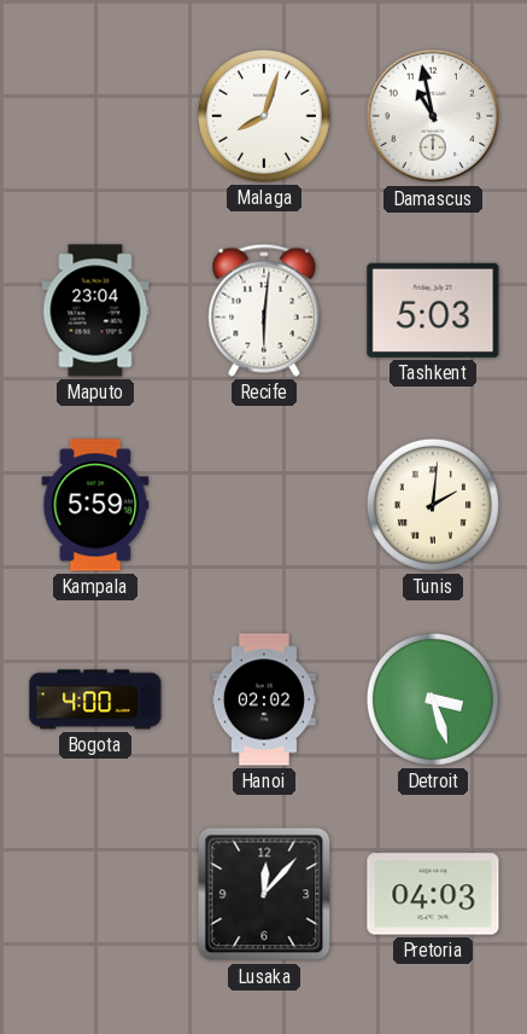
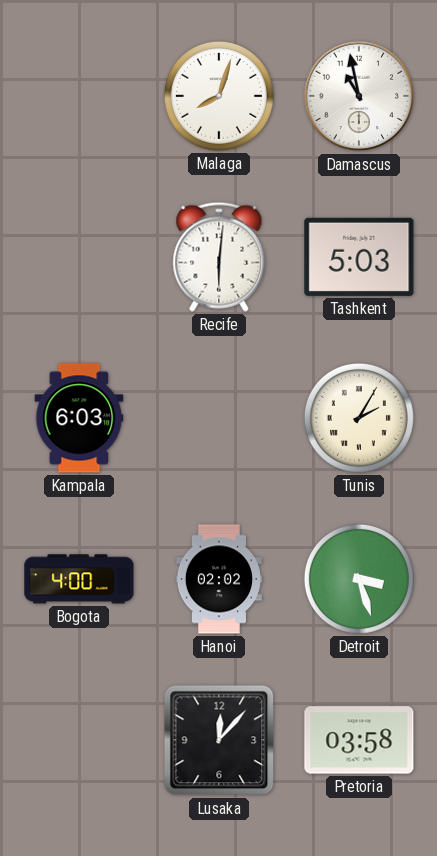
Maputo: 23:04 -> none (95, 310)
Kampala: 5:59 -> 6:03 (79, 418)
Tunis: 2:01 -> 2:05 (359, 418)
Pretoria: 04:03 -> 03:58 (359, 740)
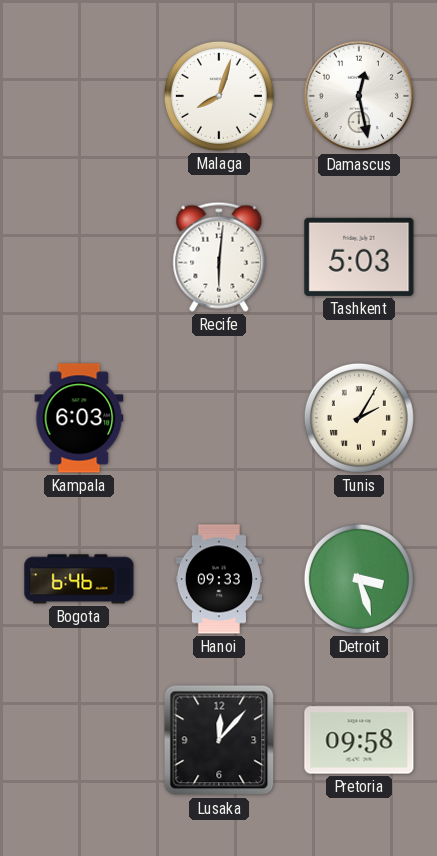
Damascus: 10:58 -> 12:28 (359, 96)
Bogota: 4:00 -> 6:46 (79, 579)
Hanoi: 02:02 -> 09:33 (219, 579)
Pretoria: 03:58 -> 09:58 (359, 740)
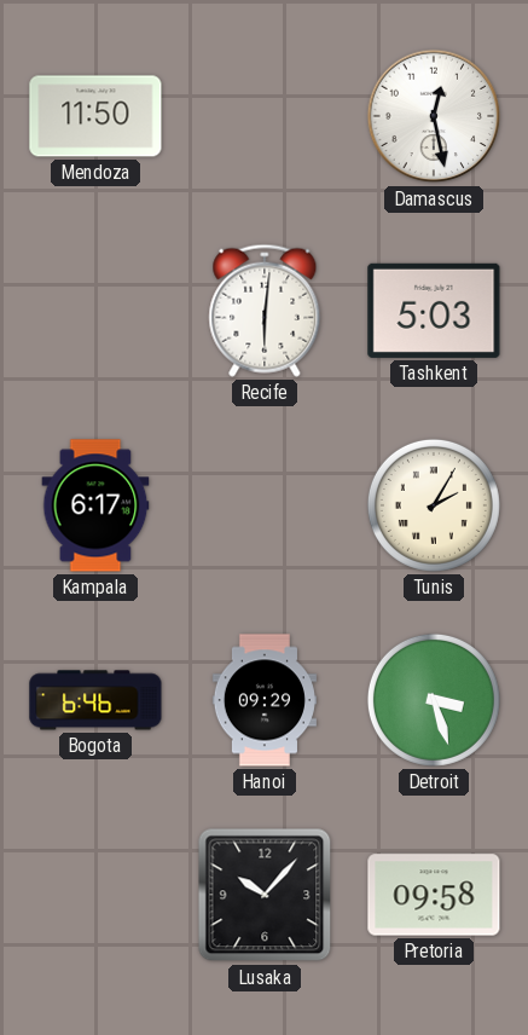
Mendoza: none -> 11:50 (95, 116)
Malaga: 8:03 -> none (219, 96)
Kampala: 6:03 -> 6:17 (95, 505)
Hanoi: 09:33 -> 09:29 (265, 700)
Lusaka: 12:07 -> 10:07 (265, 895)
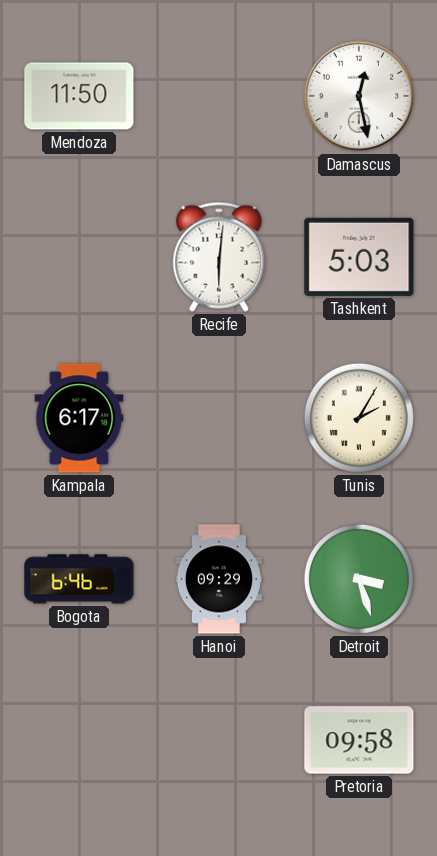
Lusaka: 10:07 -> none (265, 895)
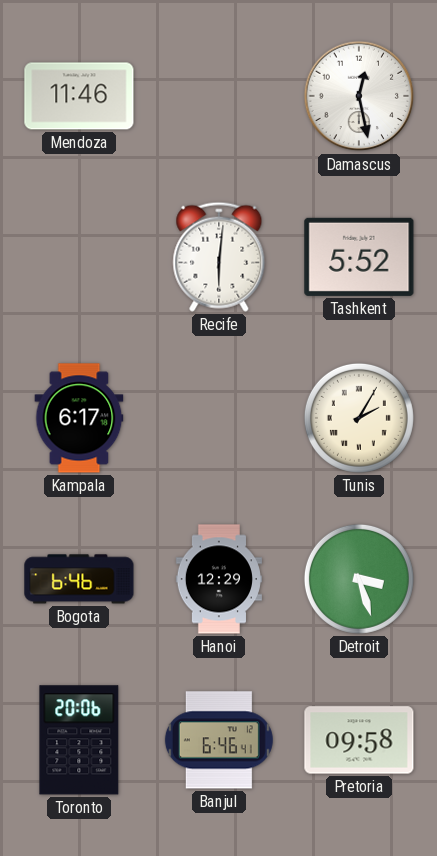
Mendoza: 11:50 -> 11:46 (79, 96)
Tashkent: 5:03 -> 5:52 (359, 257)
Hanoi: 09:29 -> 12:29 (219, 579)
Toronto: none -> 20:06 (79, 740)
Banjul: none -> 6:46 (219, 740)
